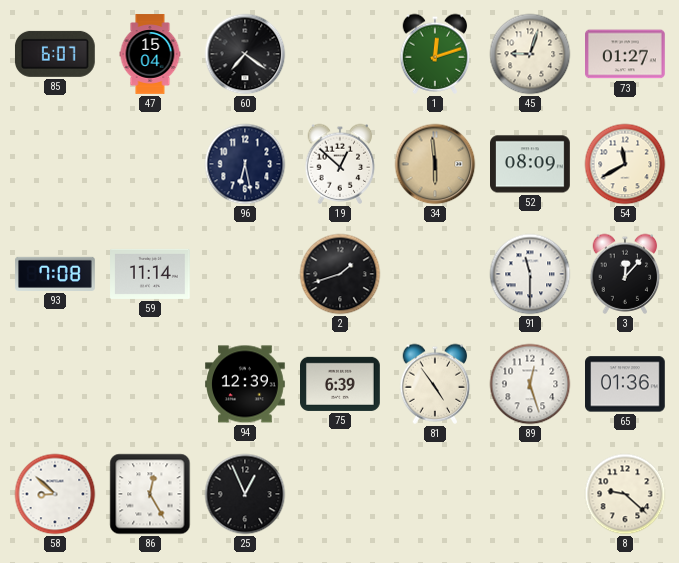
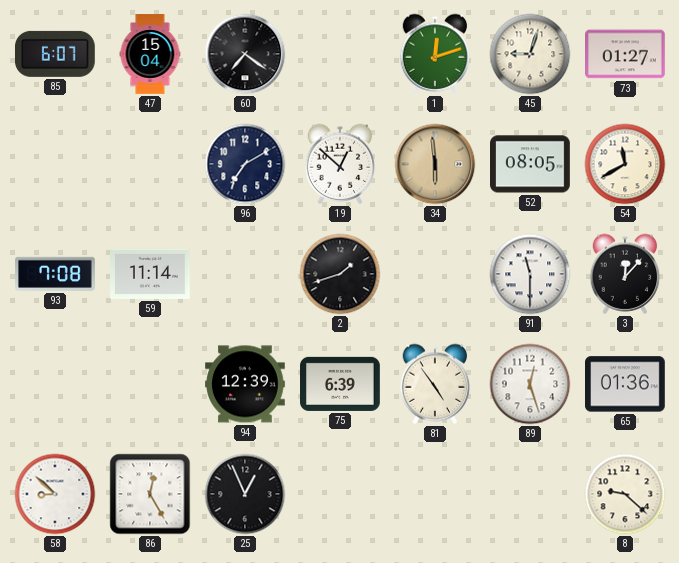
96: 6:28 -> 7:10 (245, 164)
52: 08:09 -> 08:05 (531, 164)
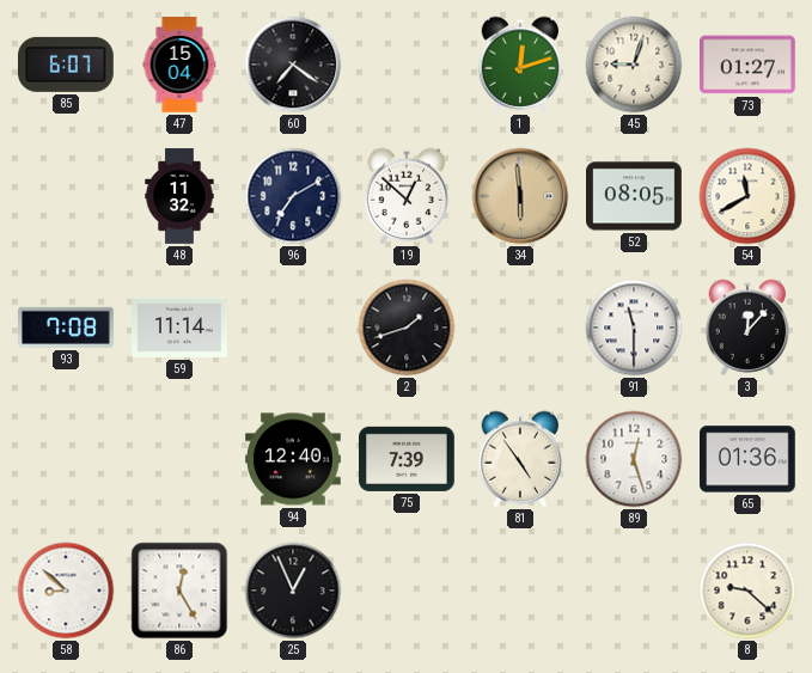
48: none -> 11:32 (179, 196)
94: 12:39 -> 12:40 (293, 459)
75: 6:39 -> 7:39 (408, 459)
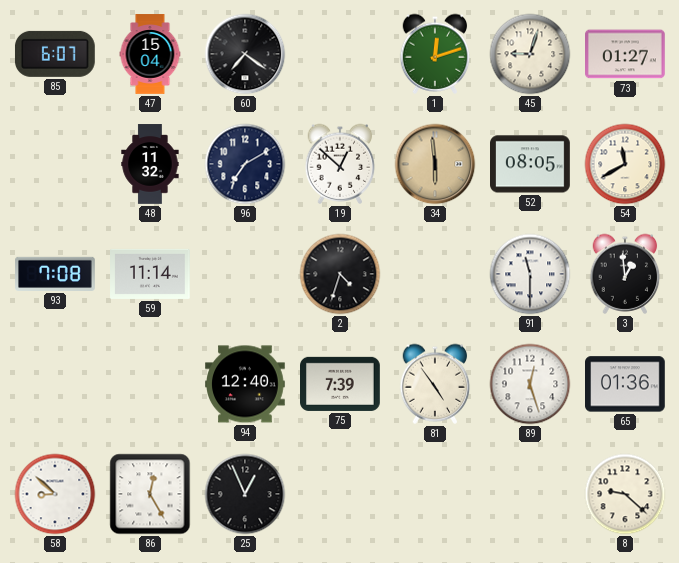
2: 1:42 -> 4:33 (340, 274)
3: 12:07 -> 12:59 (625, 274)
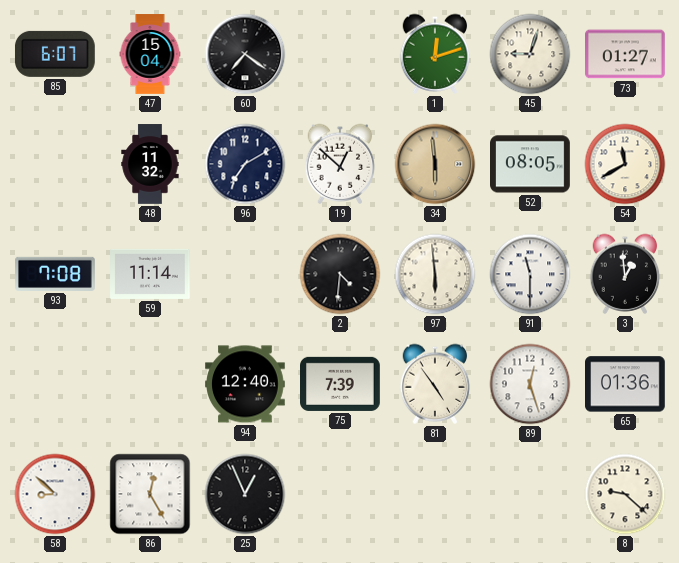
2: 4:33 -> 4:31 (340, 274)
97: none -> 5:59 (435, 274)
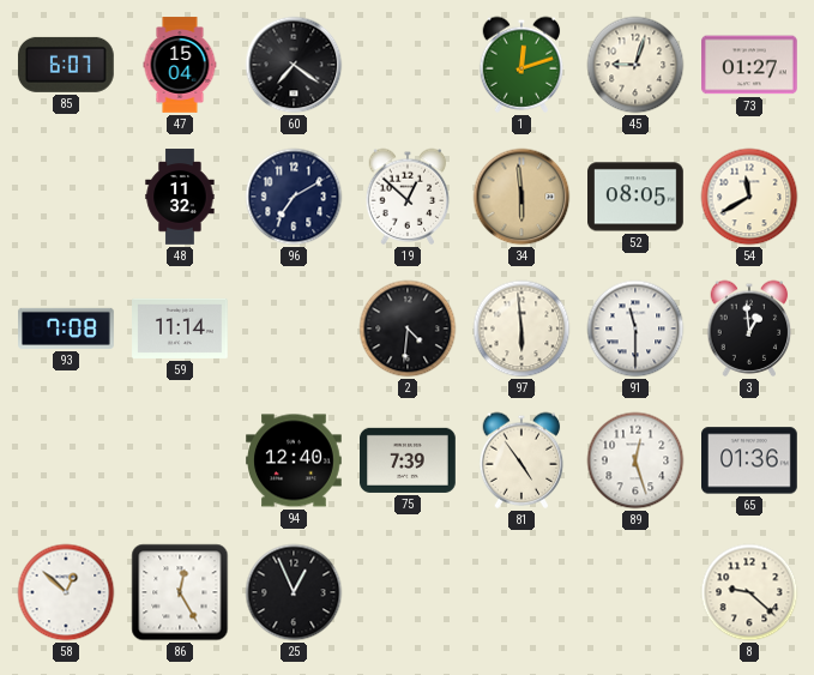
58: 8:52 -> 12:52 (66, 592)
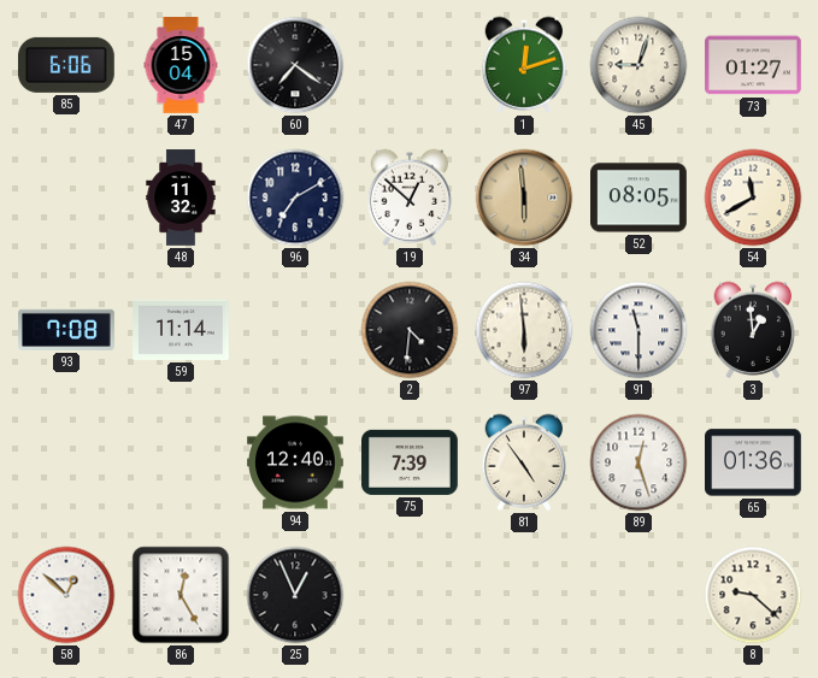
85: 6:07 -> 6:06 (66, 65)
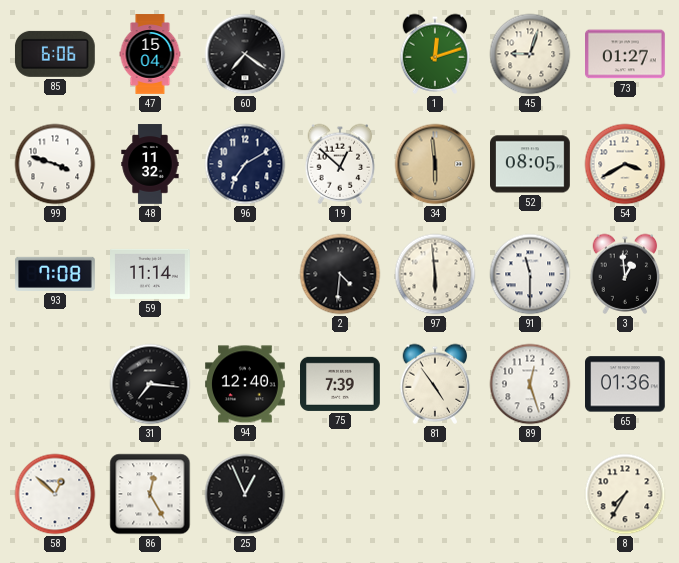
99: none -> 3:48 (55, 164)
54: 11:40 -> 3:40 (625, 164)
31: none -> 7:16 (150, 384)
8: 9:22 -> 7:35 (625, 494)
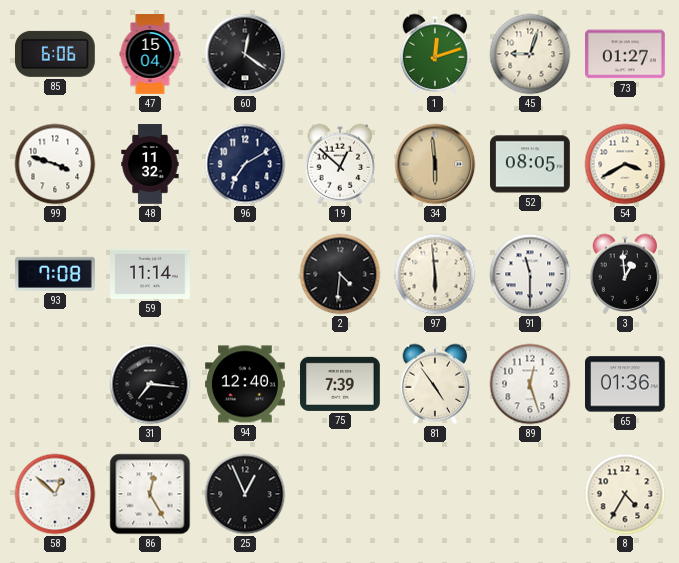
60: 7:21 -> 12:21 (245, 54)
8: 7:35 -> 4:35 (625, 494)
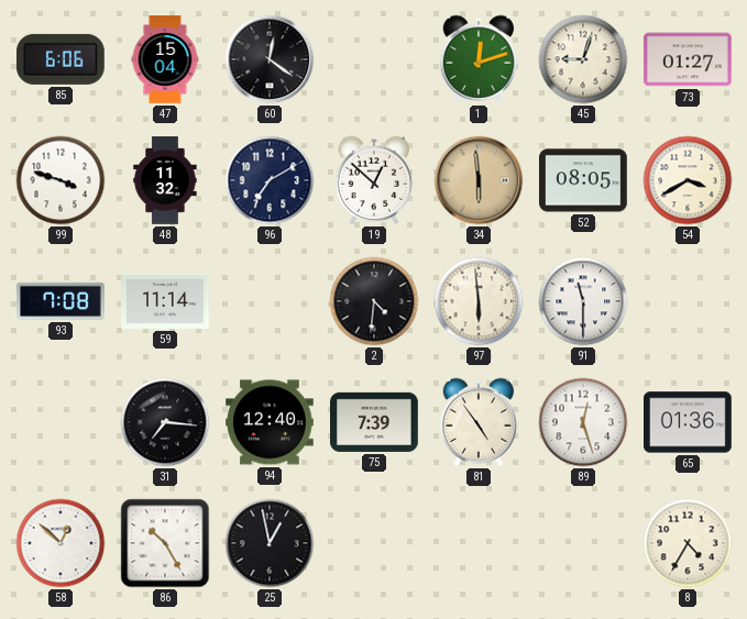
3: 12:59 -> none (625, 274)
86: 12:25 -> 10:25 (165, 543)
25: 12:56 -> 12:58 (270, 543)
